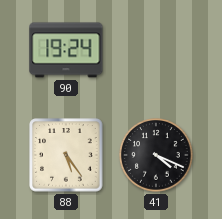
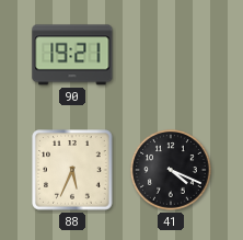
90: 19:24 -> 19:21 (72, 55)
88: 5:24 -> 5:34 (72, 170)
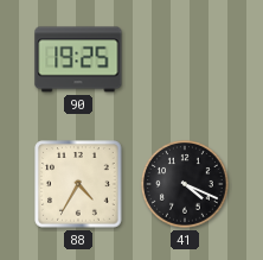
90: 19:21 -> 19:25 (78, 59)
88: 5:34 -> 4:35 (78, 184)
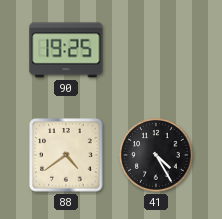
88: 4:35 -> 4:39 (66, 155)
41: 4:19 -> 4:25 (157, 156)
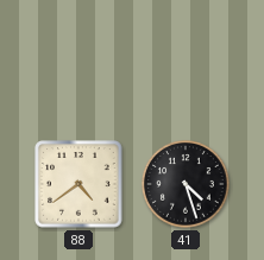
90: 19:25 -> none (66, 50)
41: 4:25 -> 4:27 (187, 185)
